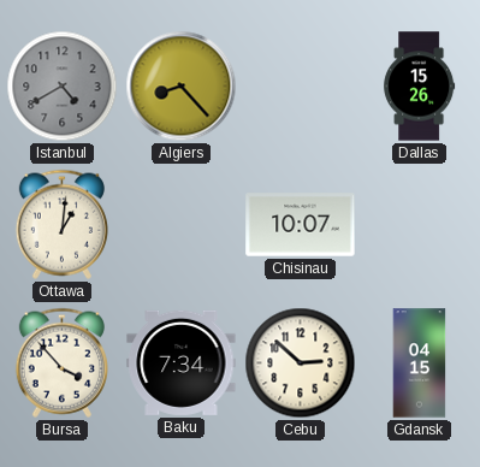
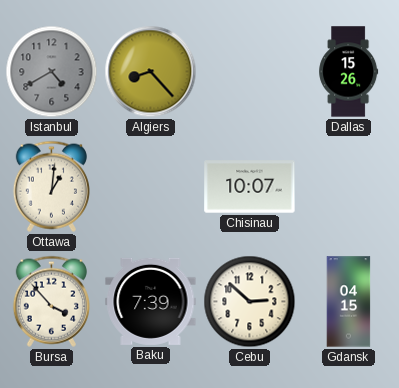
Baku: 7:34 -> 7:39 (151, 301)
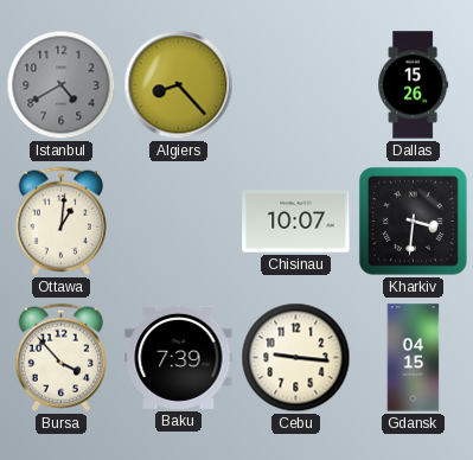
Kharkiv: none -> 3:31 (413, 221)
Cebu: 2:52 -> 9:16 (296, 358)
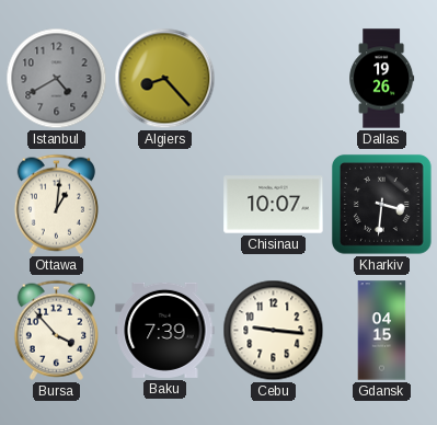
Dallas: 15:26 -> 19:26 (382, 79)
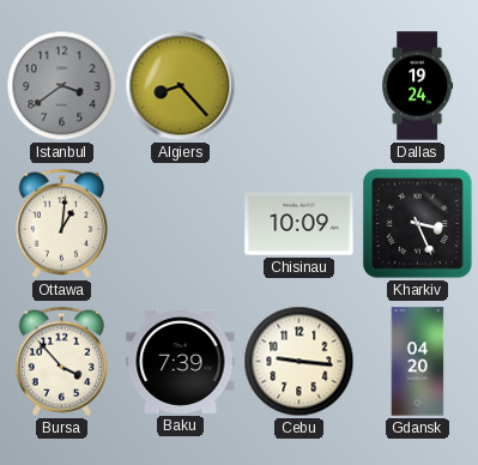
Istanbul: 4:40 -> 3:39 (62, 86)
Dallas: 19:26 -> 19:24 (418, 86)
Chisinau: 10:07 -> 10:09 (299, 224)
Kharkiv: 3:31 -> 3:26 (417, 223)
Gdansk: 04:15 -> 04:20 (418, 362)
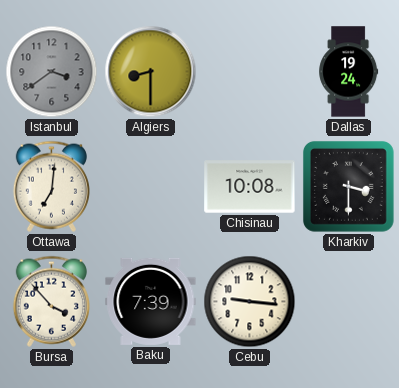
Algiers: 8:23 -> 8:30 (151, 72)
Ottawa: 1:01 -> 7:01 (51, 186)
Chisinau: 10:09 -> 10:08 (250, 187)
Kharkiv: 3:26 -> 3:30 (348, 186)
Gdansk: 04:20 -> none (418, 362)
